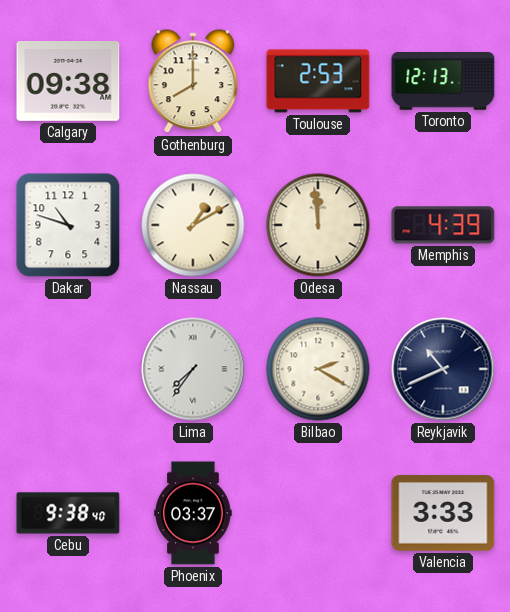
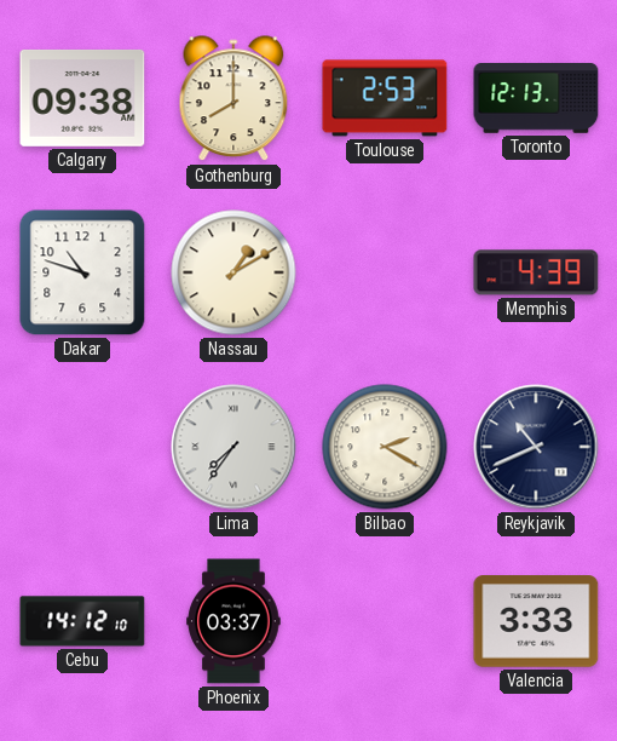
Odesa: 11:59 -> none (318, 225)
Cebu: 9:38 -> 14:12 (82, 621)
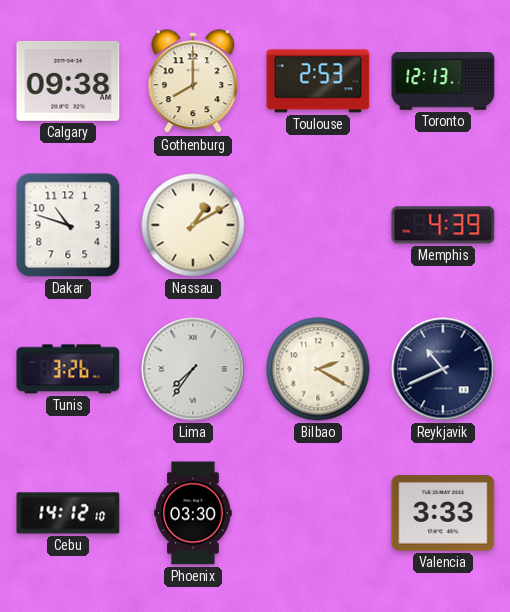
Tunis: none -> 3:26 (68, 369)
Phoenix: 03:37 -> 03:30 (193, 513)
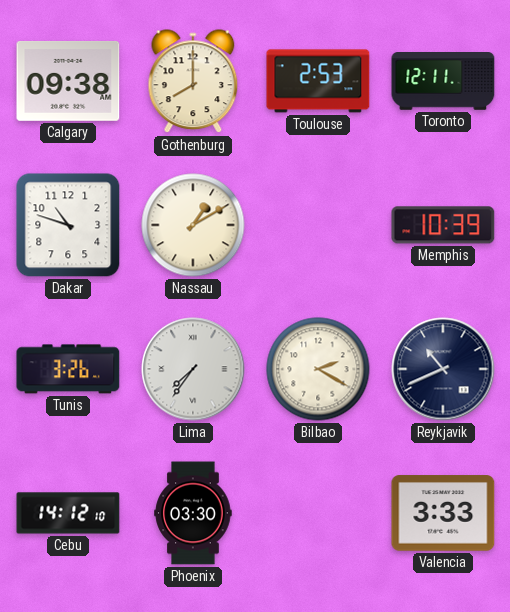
Toronto: 12:13 -> 12:11 (443, 82)
Memphis: 4:39 -> 10:39 (443, 225)
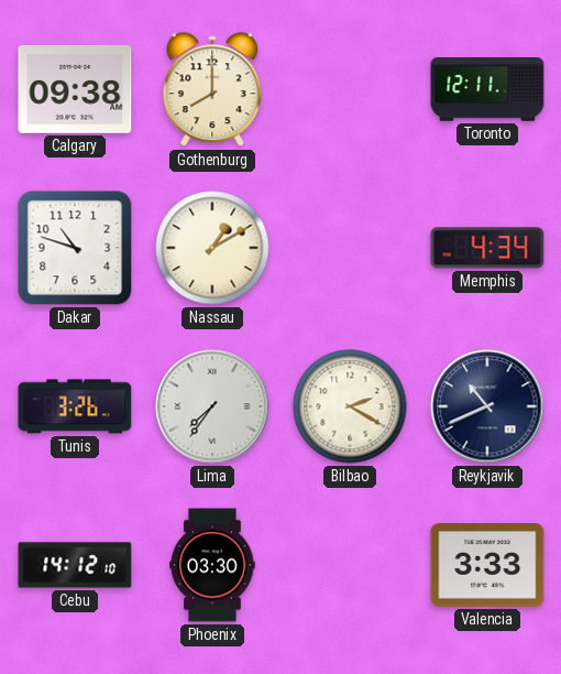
Toulouse: 2:53 -> none (318, 81)
Memphis: 10:39 -> 4:34 (487, 248)
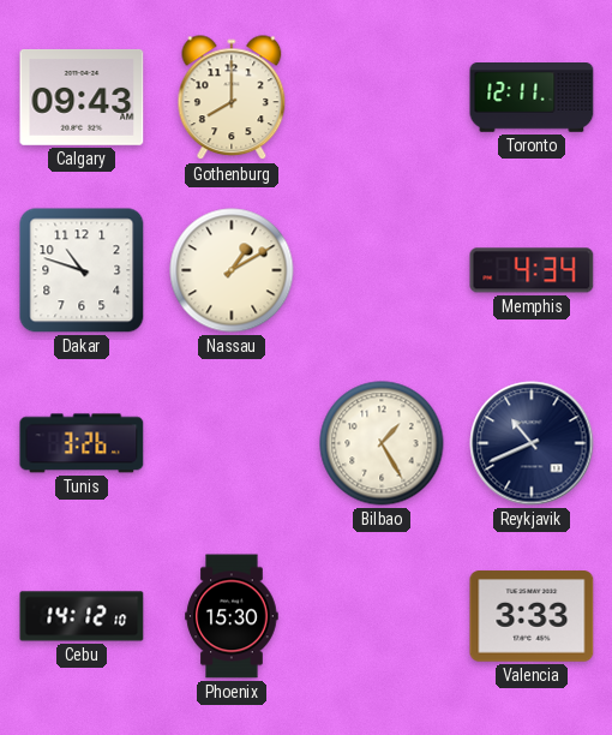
Calgary: 09:38 -> 09:43 (82, 97)
Lima: 7:36 -> none (212, 406)
Bilbao: 2:20 -> 1:25 (382, 443)
Phoenix: 03:30 -> 15:30 (232, 616)
